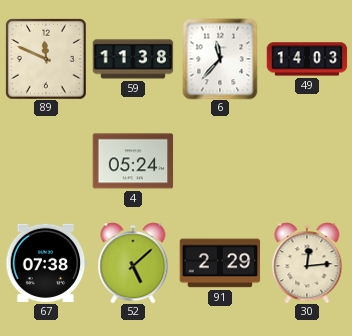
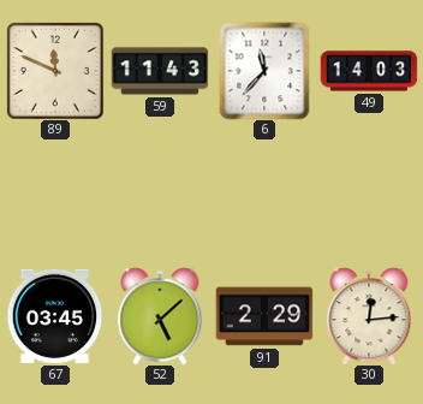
59: 11:38 -> 11:43 (160, 71)
4: 05:24 -> none (133, 161)
67: 07:38 -> 03:45 (55, 316)
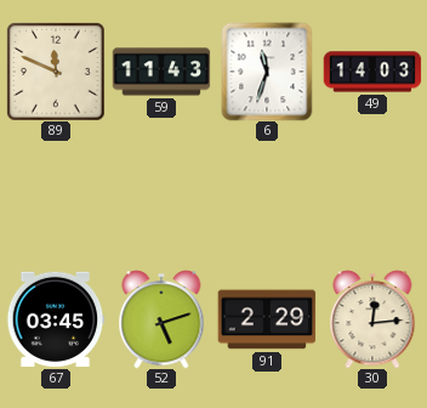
6: 11:37 -> 11:33 (267, 72)
52: 5:08 -> 5:12 (161, 319)
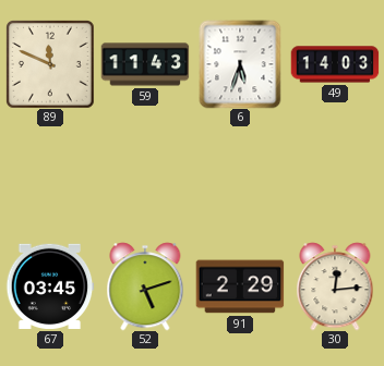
6: 11:33 -> 5:33 (240, 64)
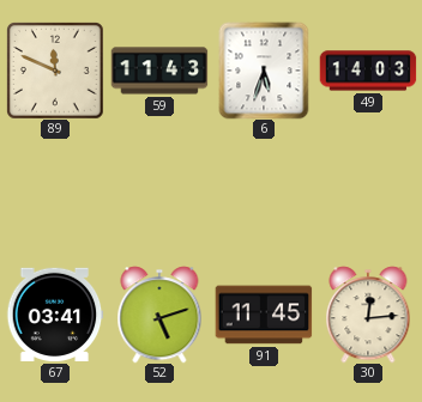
67: 03:45 -> 03:41 (55, 315)
91: 2:29 -> 11:45 (264, 315)
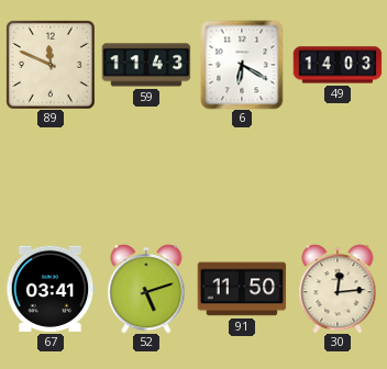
6: 5:33 -> 6:20 (242, 65)
91: 11:45 -> 11:50 (242, 289)
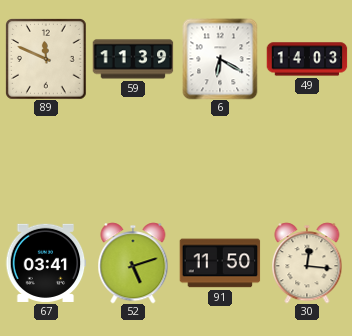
59: 11:43 -> 11:39 (133, 59)
30: 12:14 -> 12:16 (307, 263)
